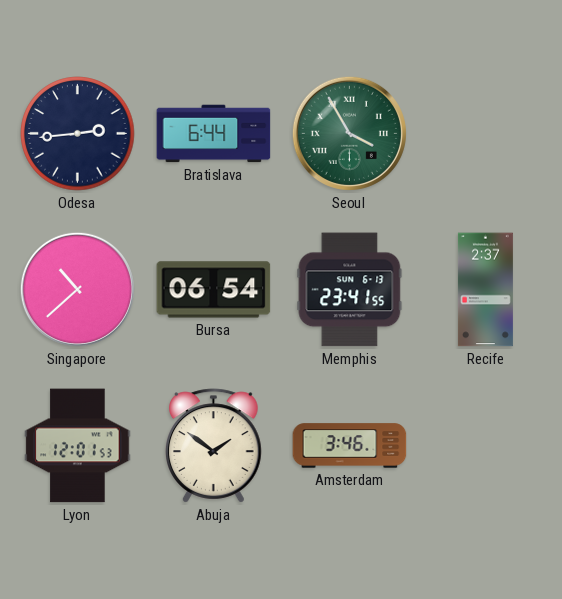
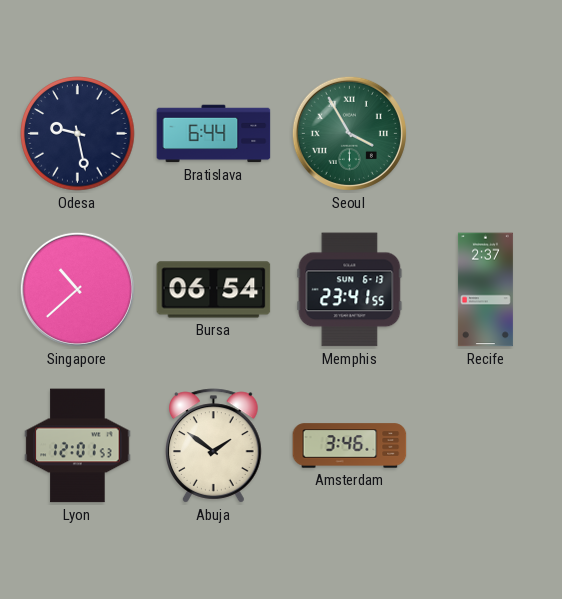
Odesa: 2:44 -> 9:28 (78, 134)
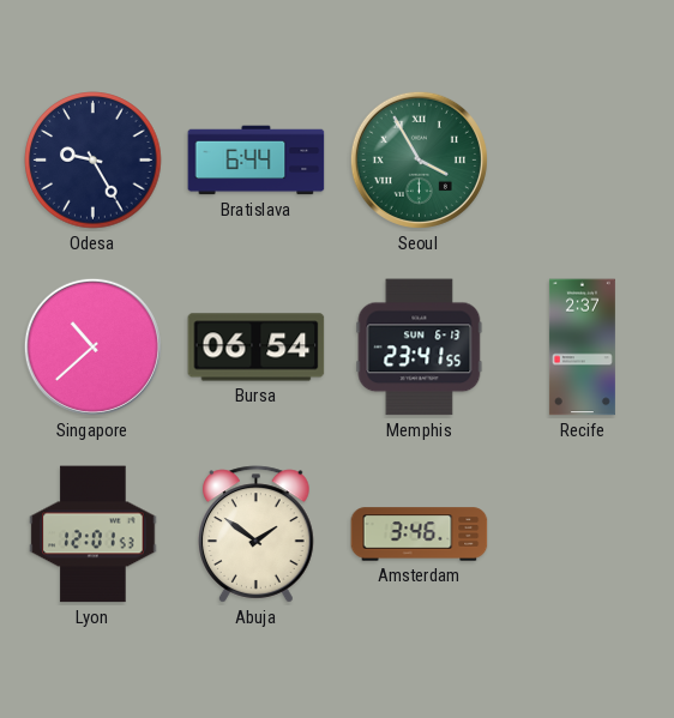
Odesa: 9:28 -> 9:25 (94, 161)
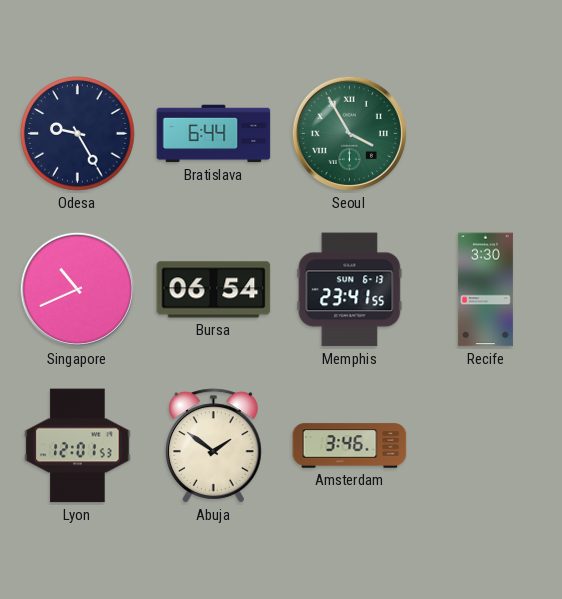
Singapore: 10:38 -> 10:41 (77, 289)
Recife: 2:37 -> 3:30 (485, 290)
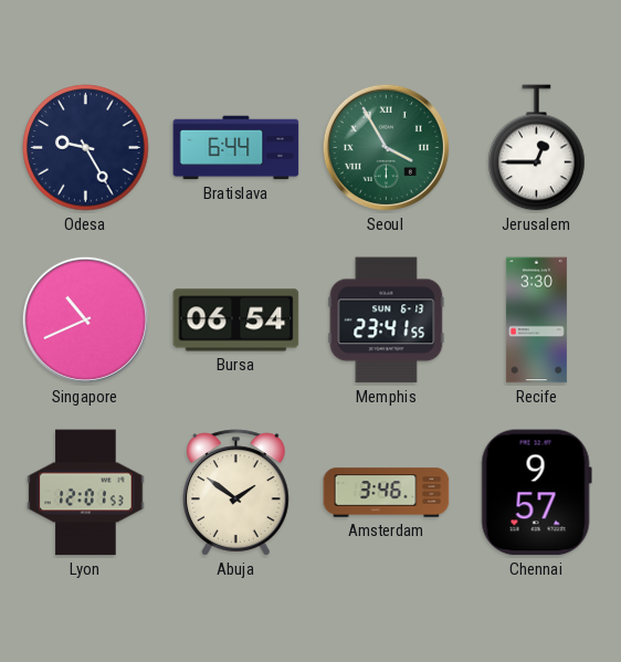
Jerusalem: none -> 12:45 (537, 148)
Chennai: none -> 9:57 (536, 493)
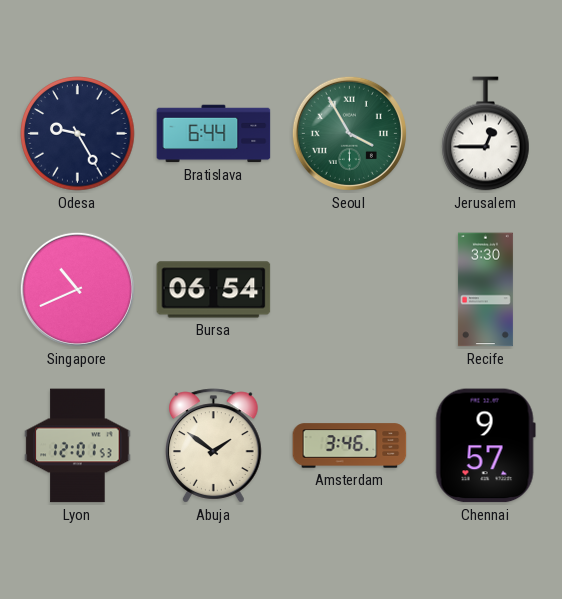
Memphis: 23:41 -> none (387, 321)
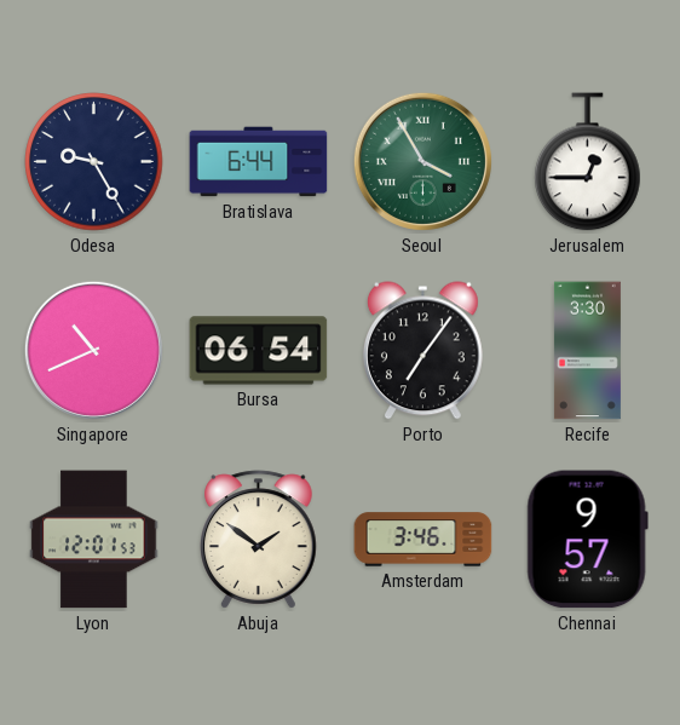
Porto: none -> 7:06 (422, 351)
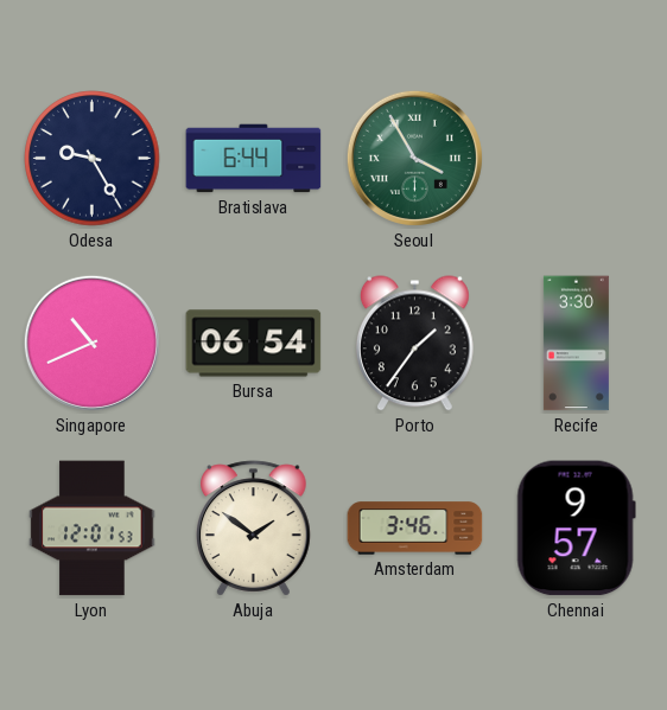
Jerusalem: 12:45 -> none (588, 162)
Porto: 7:06 -> 1:36 (414, 344)
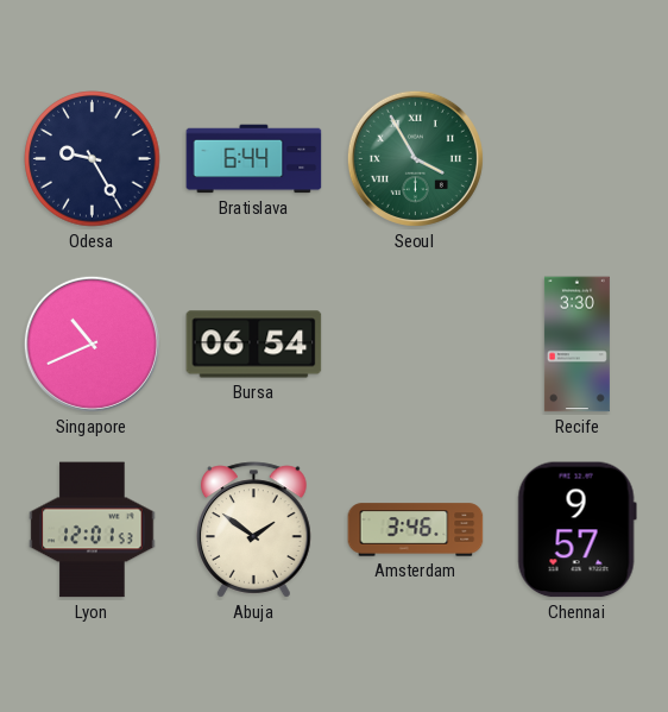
Porto: 1:36 -> none (414, 344)
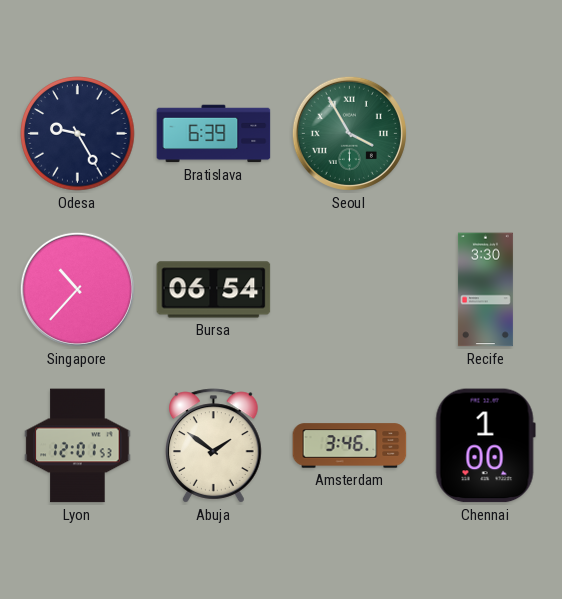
Bratislava: 6:44 -> 6:39 (214, 134)
Singapore: 10:41 -> 10:37 (77, 289)
Chennai: 9:57 -> 1:00 (485, 446)
